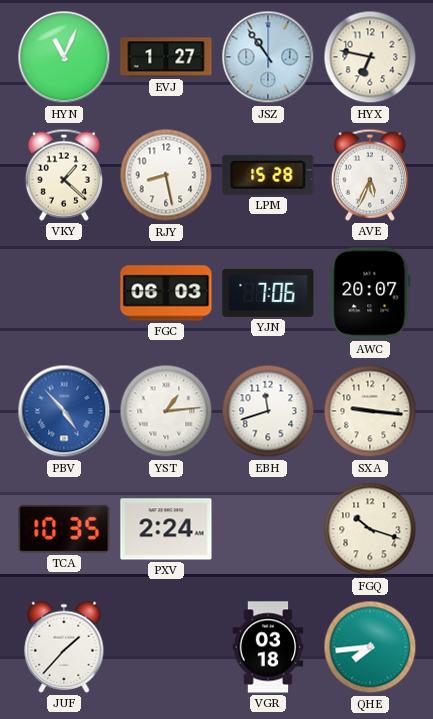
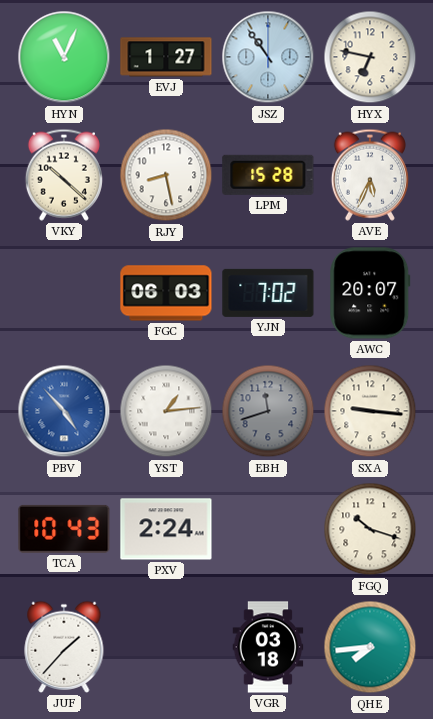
VKY: 1:22 -> 10:22 (64, 175)
YJN: 7:06 -> 7:02 (268, 293)
EBH dial: white -> grey (268, 411)
TCA: 10:35 -> 10:43 (64, 529)
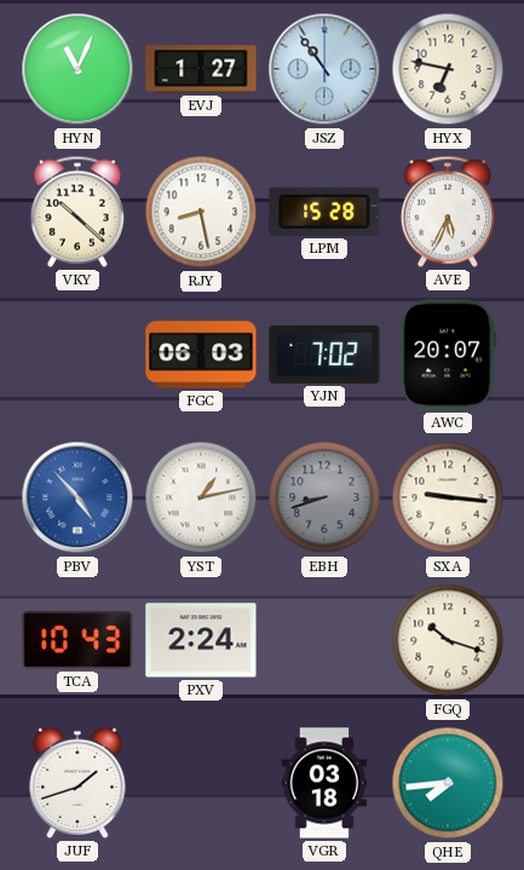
YST: 1:14 -> 1:13 (201, 497)
EBH: 11:42 -> 8:42 (324, 497)
JUF: 1:37 -> 1:42 (77, 783)
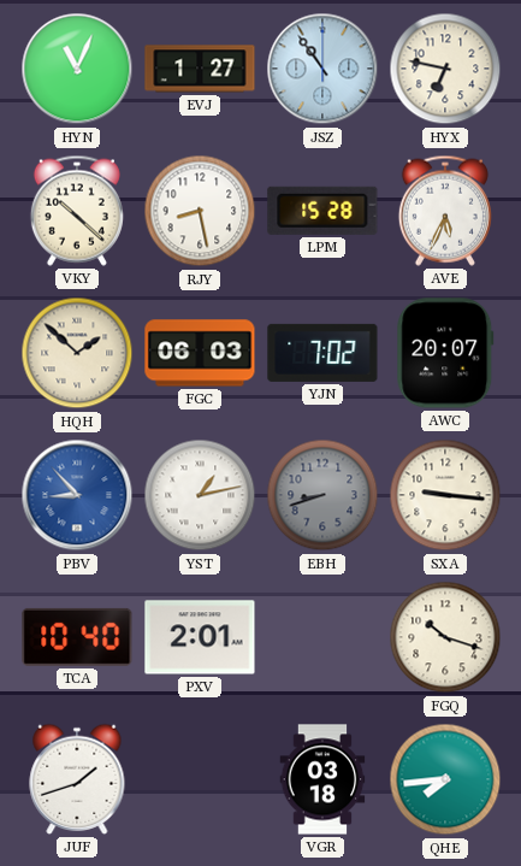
HQH: none -> 1:52 (77, 353)
PBV: 4:53 -> 8:53 (77, 495)
TCA: 10:43 -> 10:40 (77, 637)
PXV: 2:24 -> 2:01 (200, 637)
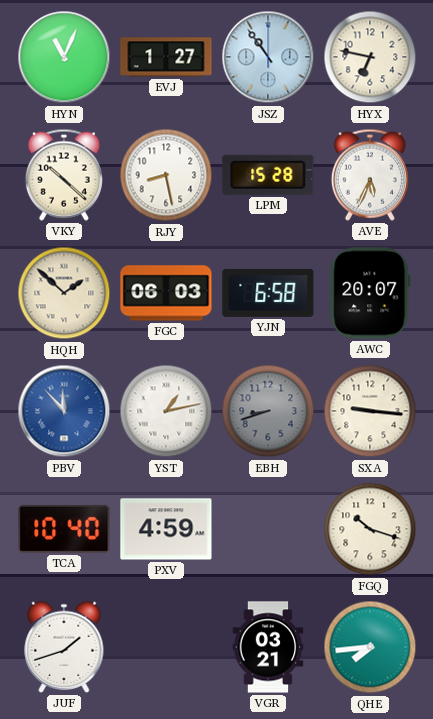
YJN: 7:02 -> 6:58 (268, 293)
PBV: 8:53 -> 11:53 (64, 411)
PXV: 2:01 -> 4:59 (166, 529)
VGR: 03:18 -> 03:21 (268, 647)
